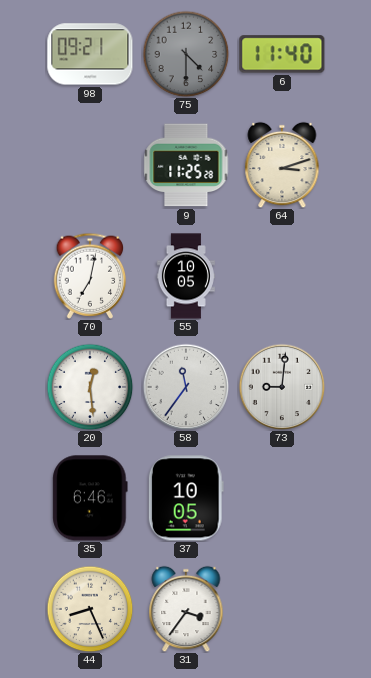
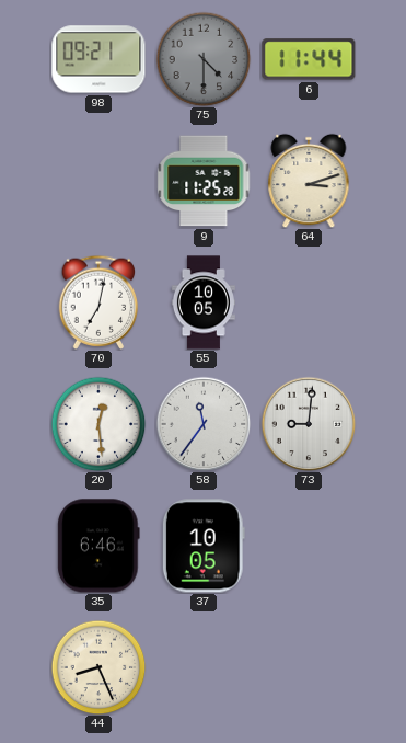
6: 11:40 -> 11:44 (309, 59)
31: 3:36 -> none (186, 609)
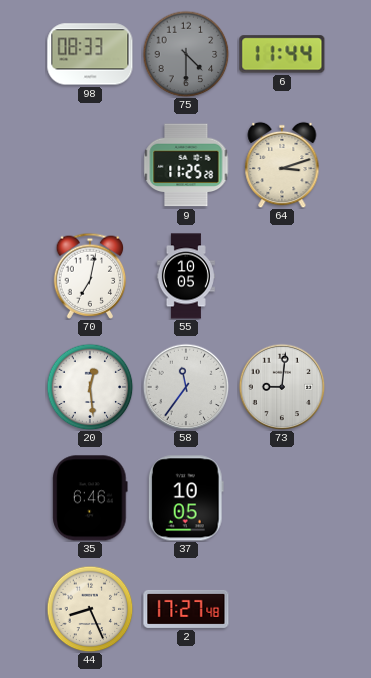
98: 09:21 -> 08:33 (90, 54)
2: none -> 17:27 (186, 609)
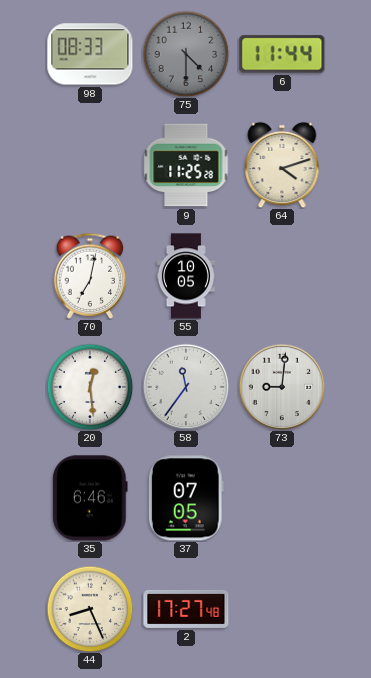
64: 3:12 -> 4:12 (282, 165)
37: 10:05 -> 07:05 (186, 498)
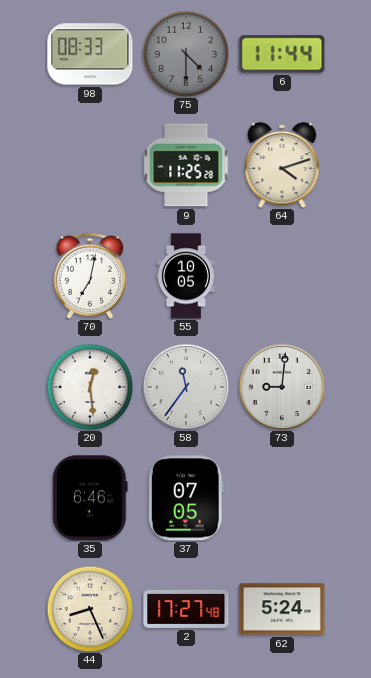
62: none -> 5:24 (282, 609)
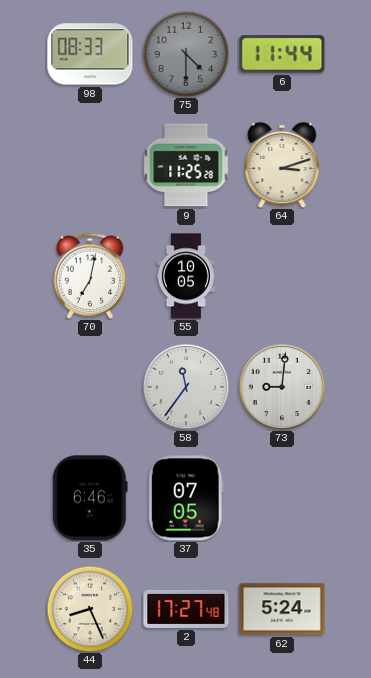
64: 4:12 -> 3:12 (282, 165)
20: 12:29 -> none (90, 387)
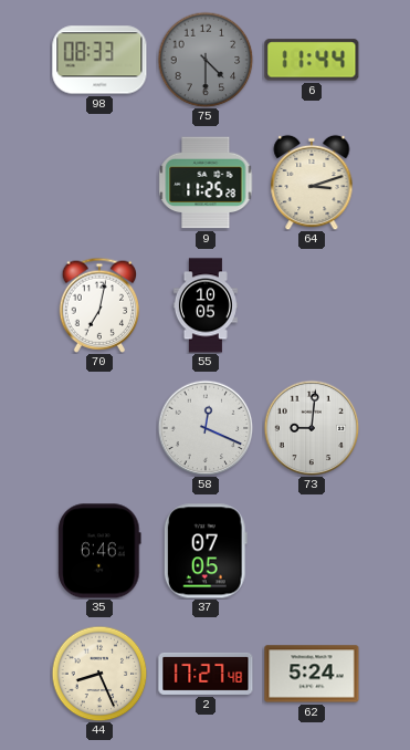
58: 11:36 -> 12:19 (206, 428)
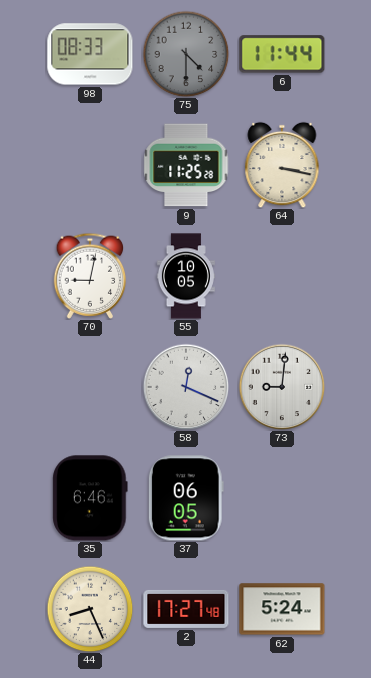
64: 3:12 -> 3:17 (282, 165)
70: 7:02 -> 9:02 (90, 276)
37: 07:05 -> 06:05 (186, 498)
